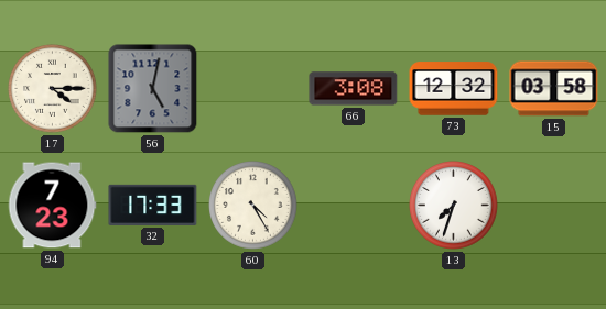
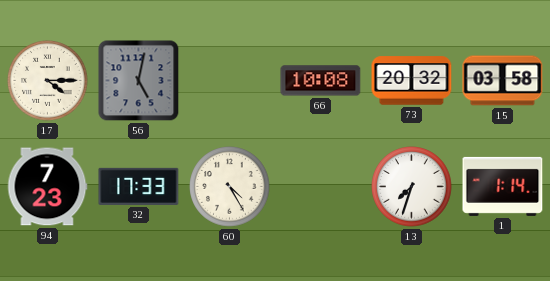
66: 3:08 -> 10:08 (321, 81)
73: 12:32 -> 20:32 (412, 81)
1: none -> 1:14 (503, 186)
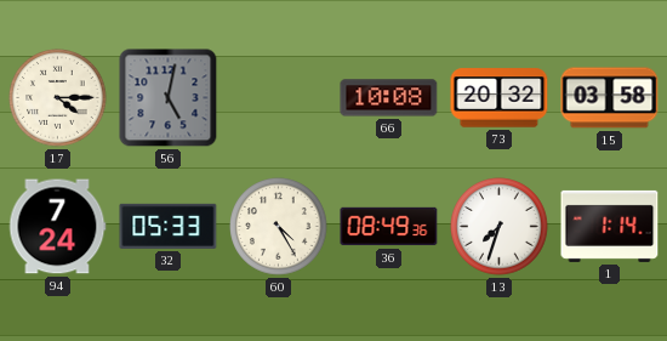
94: 7:23 -> 7:24 (57, 227)
32: 17:33 -> 05:33 (169, 226)
36: none -> 08:49 (389, 227)
